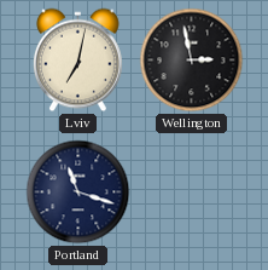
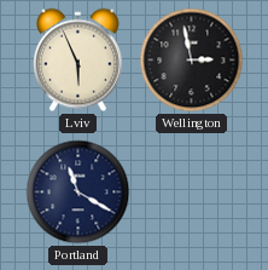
Lviv: 7:02 -> 5:56 (78, 61)
Portland: 11:18 -> 11:20 (78, 193)
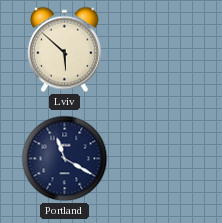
Lviv: 5:56 -> 5:52 (65, 50)
Wellington: 2:58 -> none (192, 61)
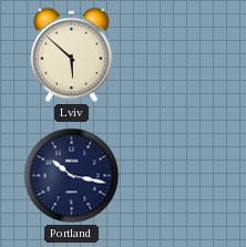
Portland: 11:20 -> 10:17 (72, 176)
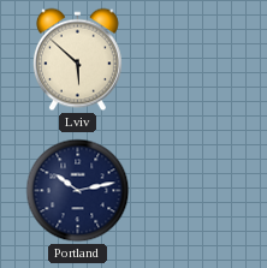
Portland: 10:17 -> 10:13 (78, 191)
